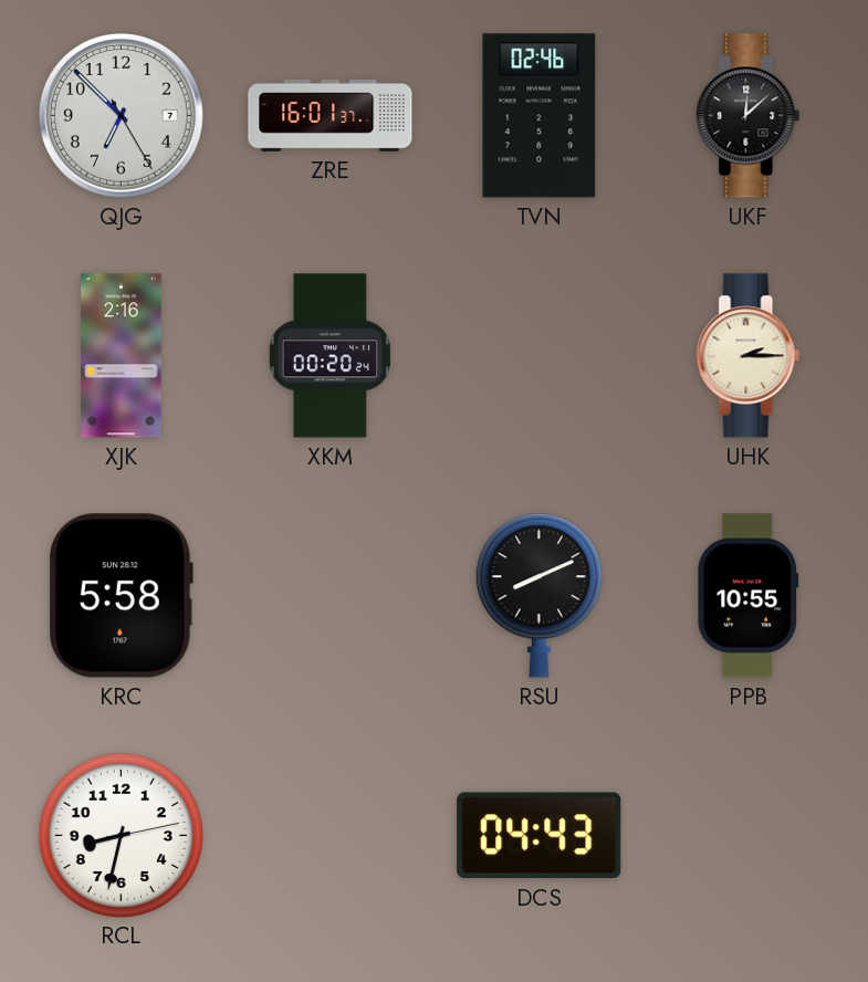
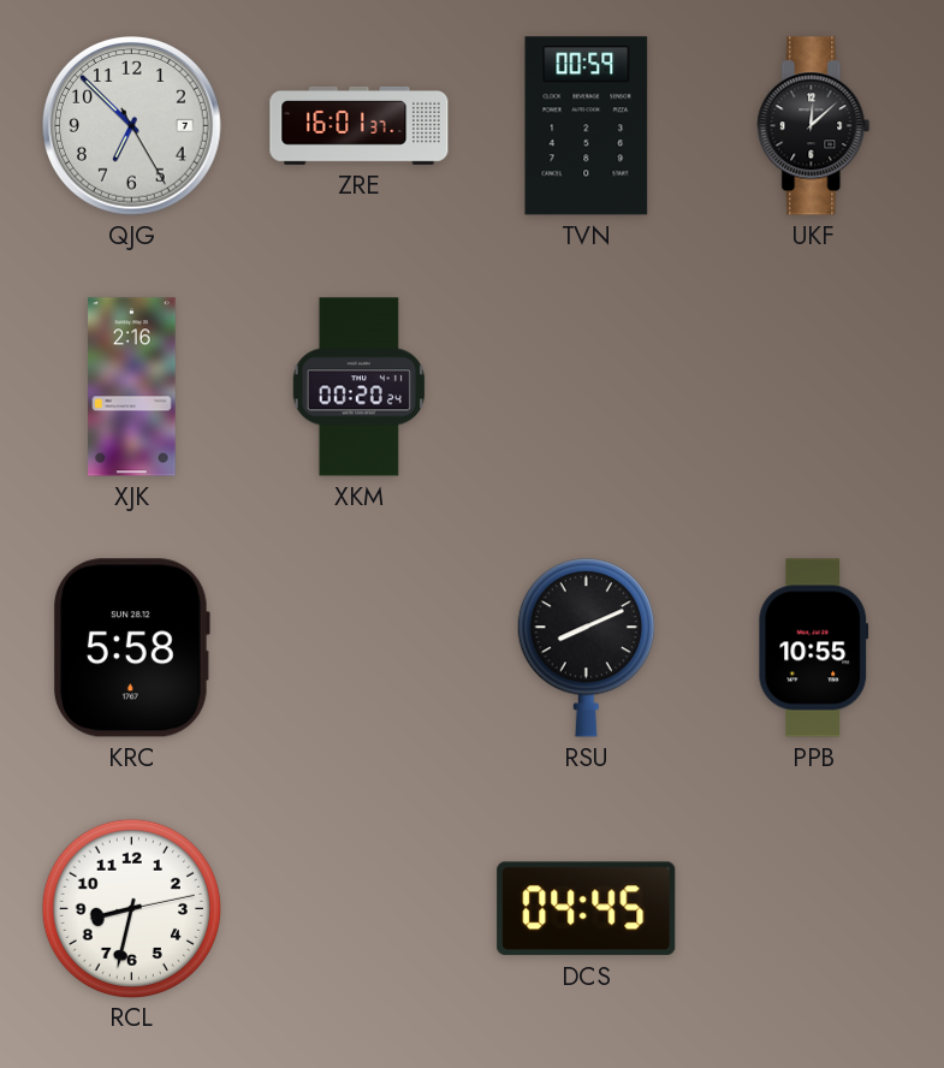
TVN: 02:46 -> 00:59 (587, 126)
UHK: 2:15 -> none (749, 356)
DCS: 04:43 -> 04:45 (587, 909)
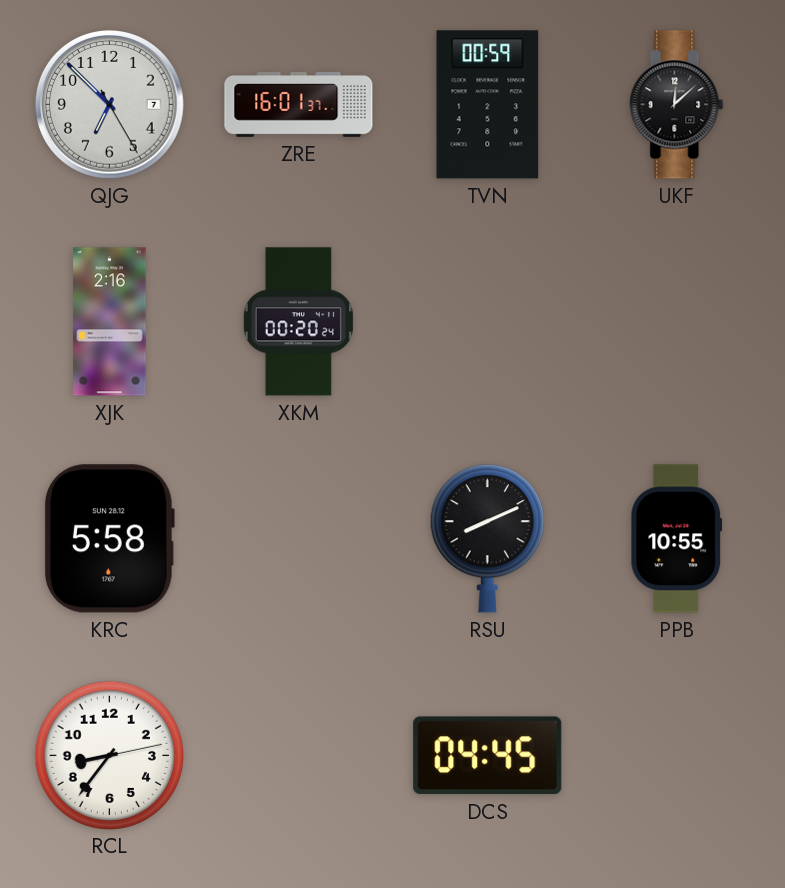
RCL: 8:32 -> 8:36 (109, 755)
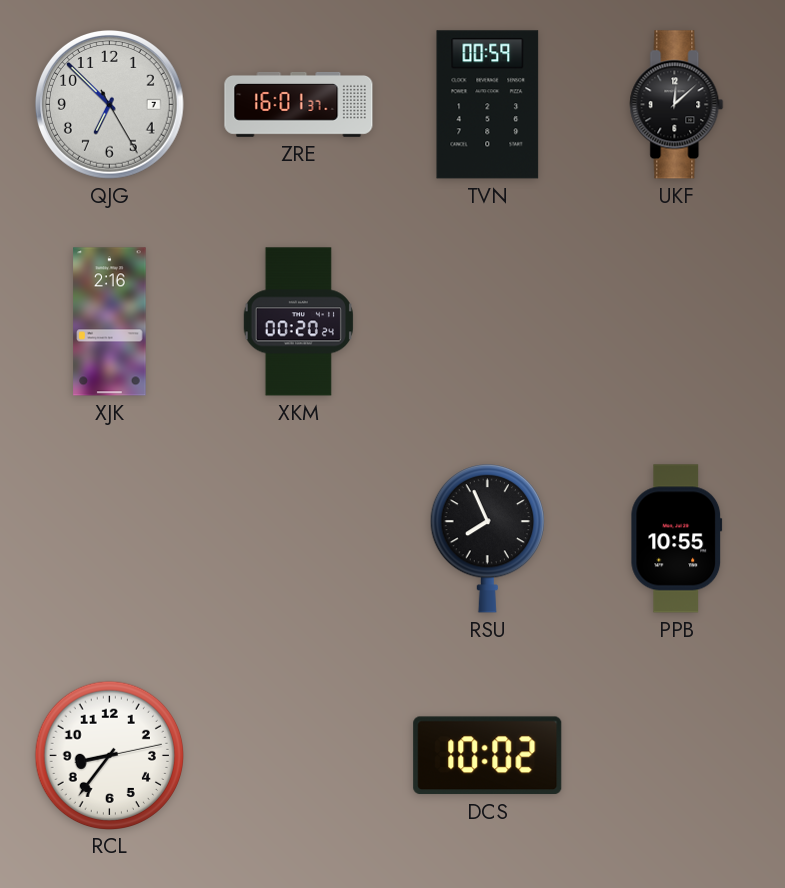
KRC: 5:58 -> none (110, 539)
RSU: 8:11 -> 7:56 (487, 539)
DCS: 04:45 -> 10:02 (488, 756)
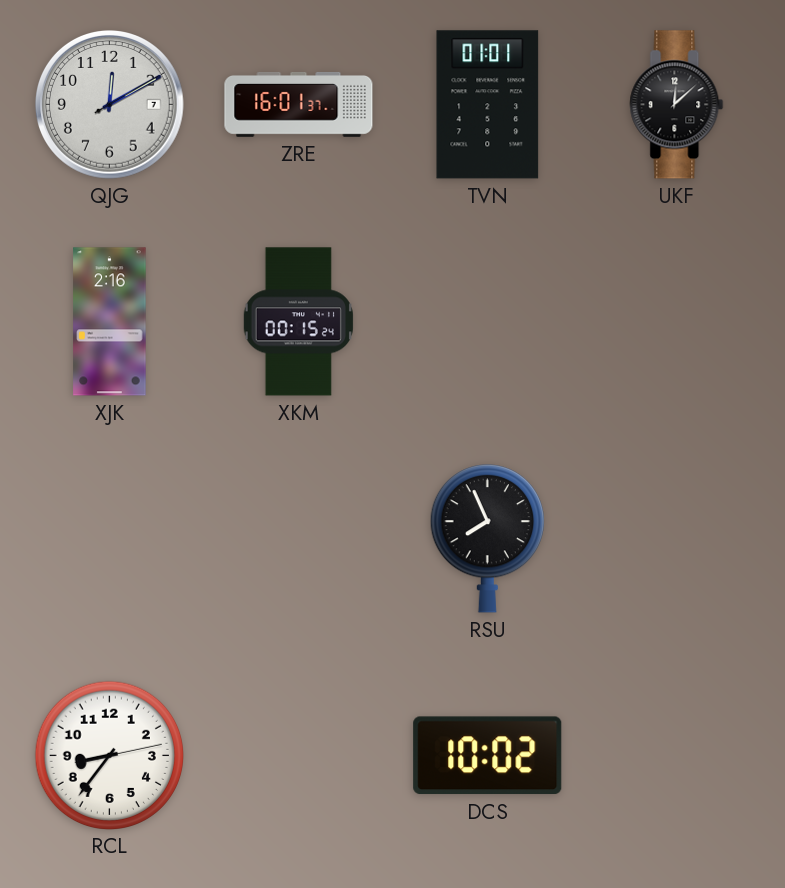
QJG: 6:52 -> 12:10 (110, 105)
TVN: 00:59 -> 01:01 (488, 105)
XKM: 00:20 -> 00:15 (298, 322)
PPB: 10:55 -> none (677, 539)
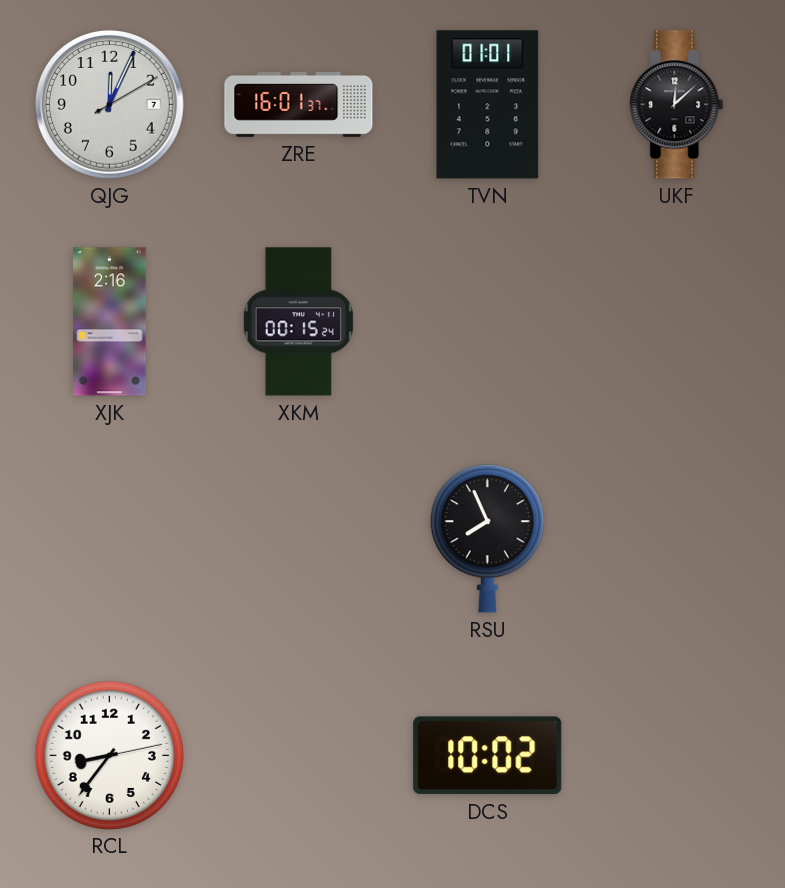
QJG: 12:10 -> 12:04 (110, 105)
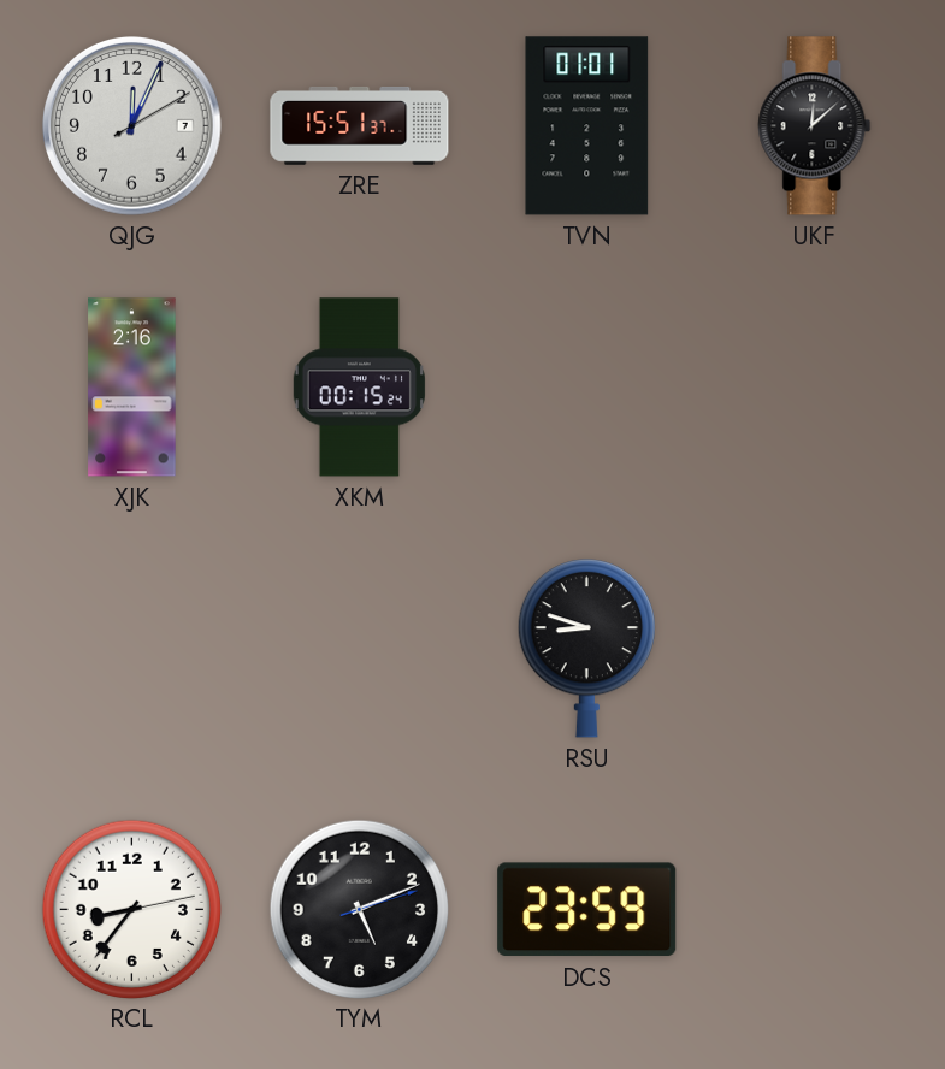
ZRE: 16:01 -> 15:51 (360, 126)
RSU: 7:56 -> 8:48 (586, 649)
TYM: none -> 5:11 (359, 909)
DCS: 10:02 -> 23:59 (587, 910)
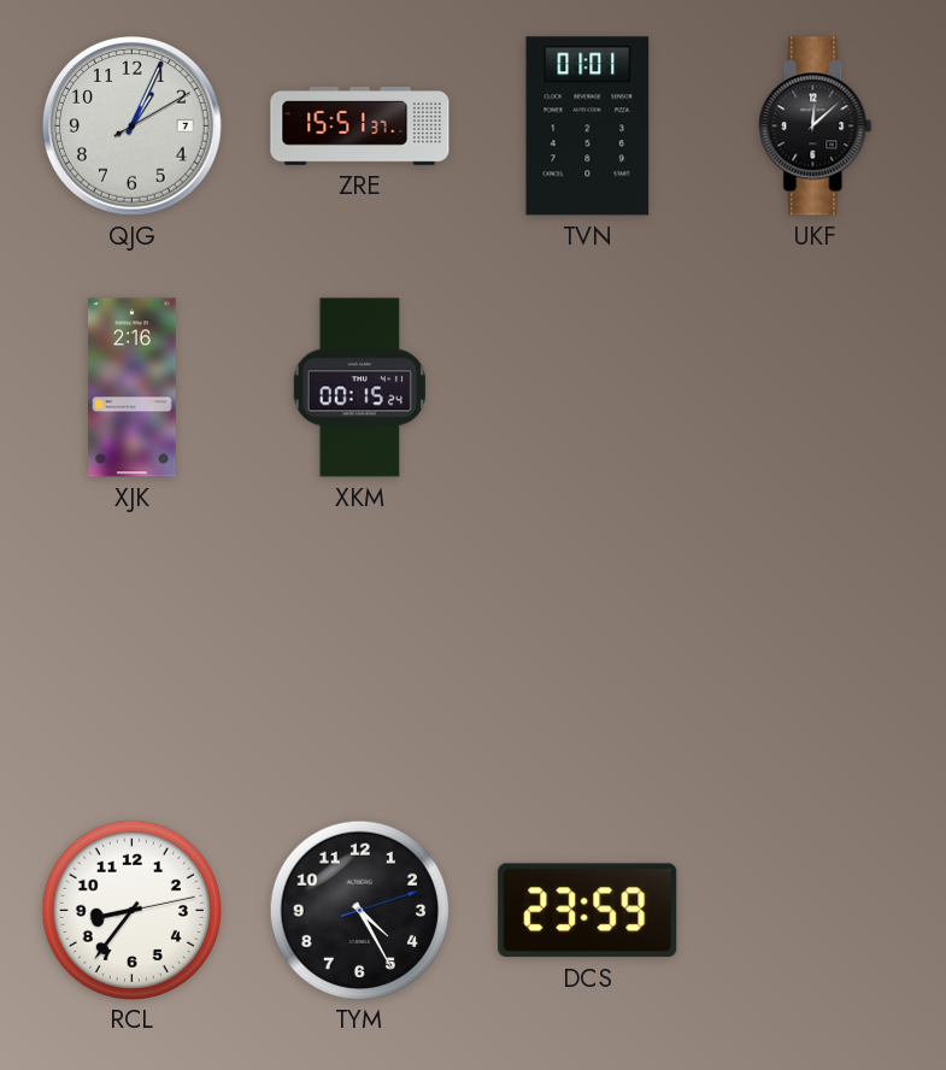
QJG: 12:04 -> 1:04 (133, 127)
RSU: 8:48 -> none (586, 649)
TYM: 5:11 -> 4:25 (359, 910)
